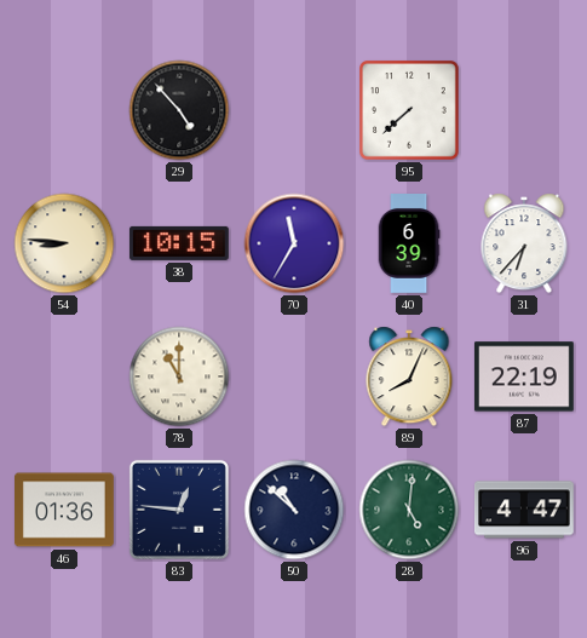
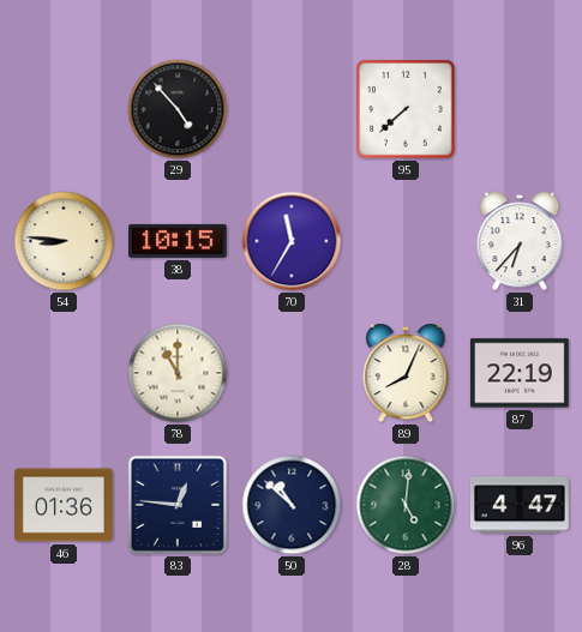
40: 6:39 -> none (409, 245)
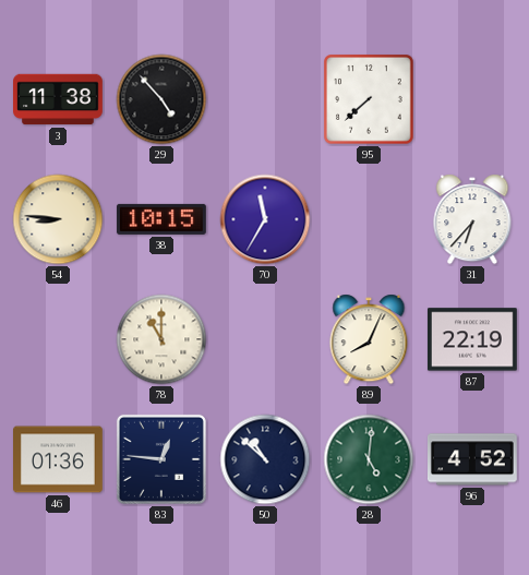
3: none -> 11:38 (59, 99)
96: 4:47 -> 4:52 (472, 459)
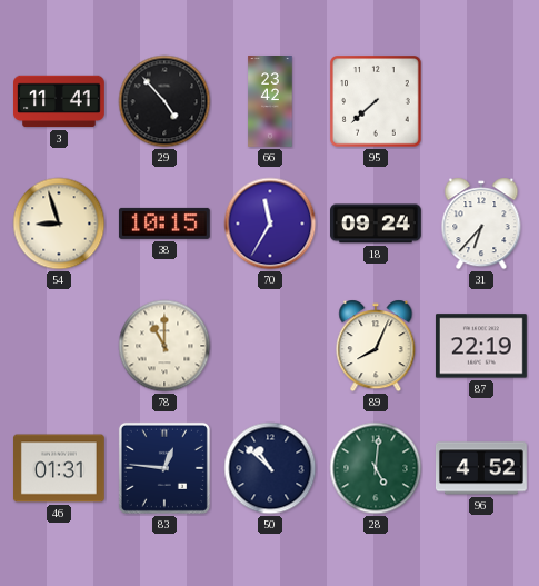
3: 11:38 -> 11:41 (60, 101)
66: none -> 23:42 (270, 101)
54: 8:46 -> 8:57 (59, 224)
18: none -> 09:24 (377, 224)
46: 01:36 -> 01:31 (60, 468)
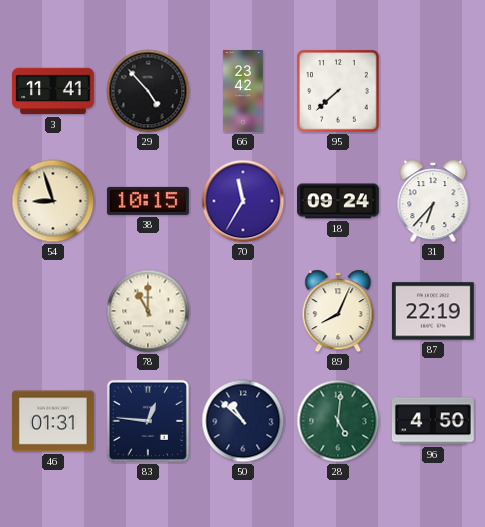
96: 4:52 -> 4:50 (433, 421)
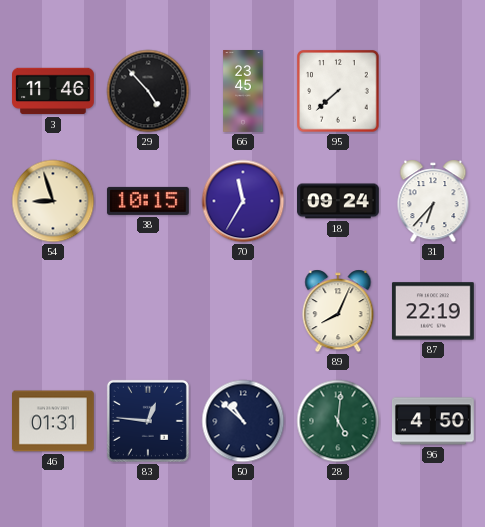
3: 11:41 -> 11:46 (54, 91)
66: 23:42 -> 23:45 (243, 91)
78: 11:00 -> none (148, 311)
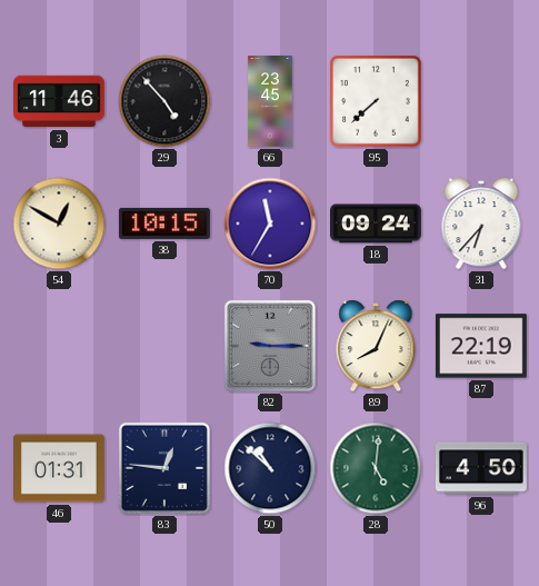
54: 8:57 -> 12:50 (59, 224)
82: none -> 9:15 (270, 346)
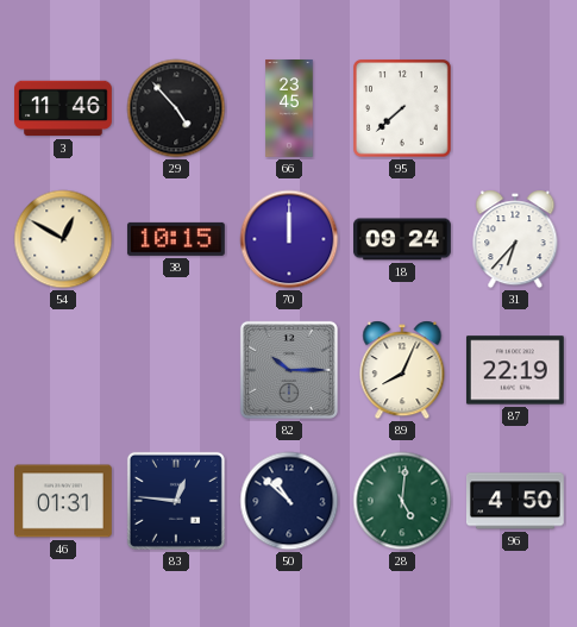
70: 11:35 -> 12:00 (289, 239)
82: 9:15 -> 10:15 (289, 370)
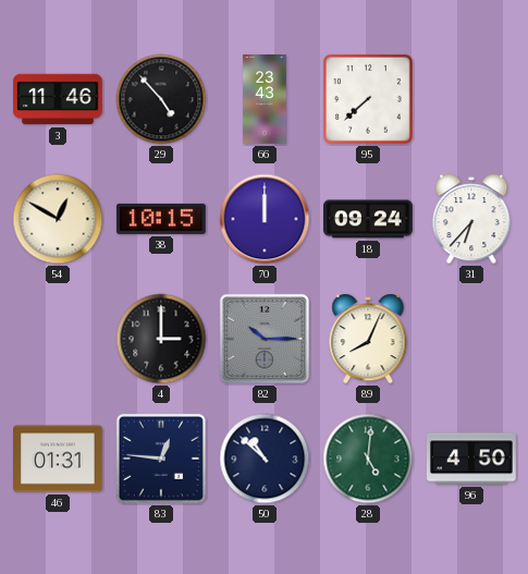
66: 23:45 -> 23:43 (265, 99)
4: none -> 3:00 (161, 339)
87: 22:19 -> none (515, 370)
